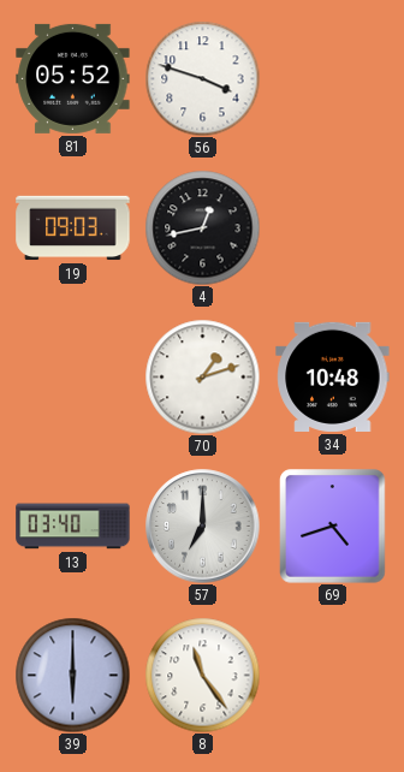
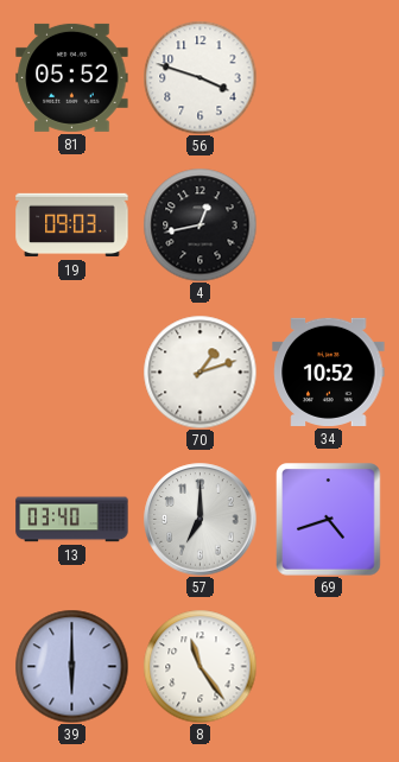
34: 10:48 -> 10:52 (329, 372)
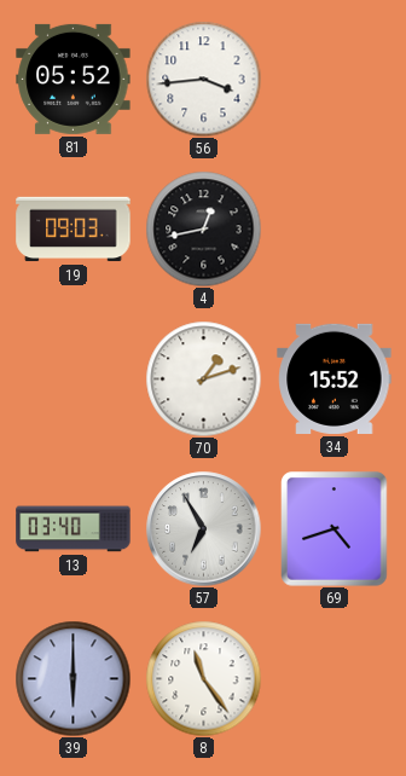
56: 3:48 -> 3:44 (203, 79)
34: 10:52 -> 15:52 (335, 378)
57: 7:00 -> 6:55 (204, 529)
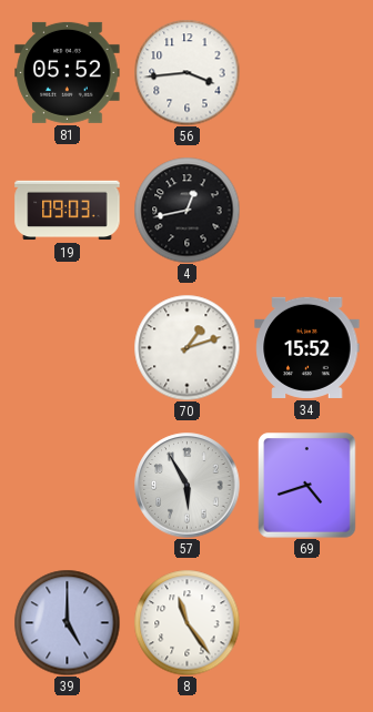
13: 03:40 -> none (74, 529)
57: 6:55 -> 5:55 (188, 486)
39: 6:00 -> 5:00 (67, 622)
